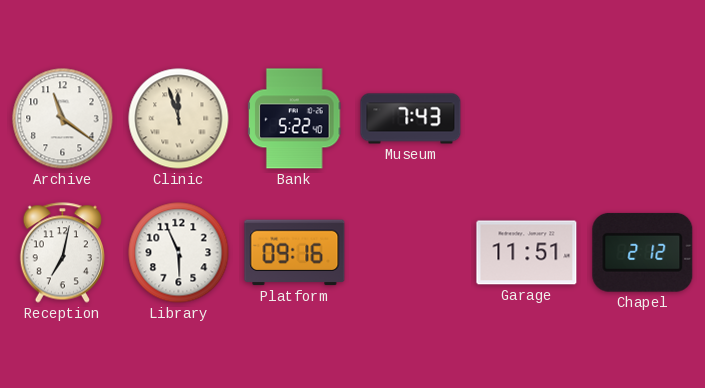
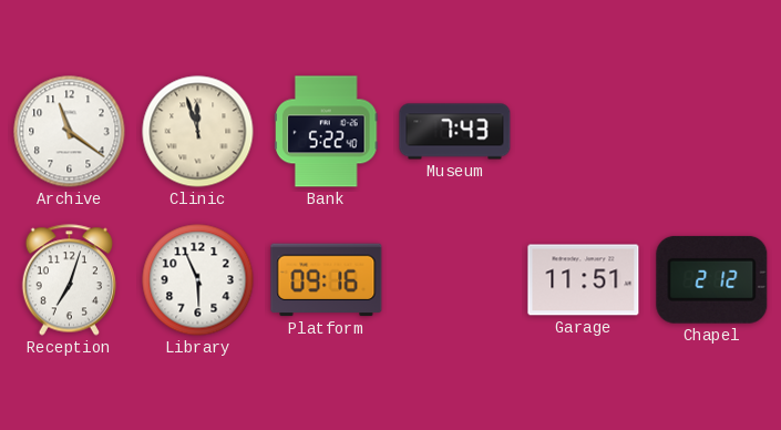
Reception: 7:02 -> 7:03 (69, 280)
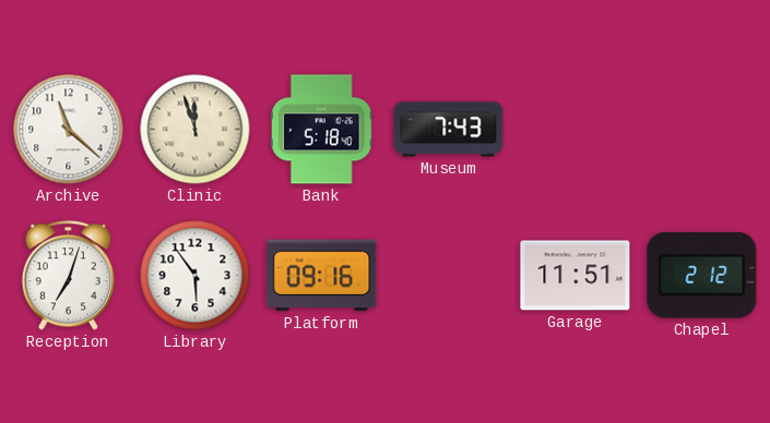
Archive: 11:21 -> 11:22 (69, 130)
Bank: 5:22 -> 5:18 (322, 130)
Library: 5:56 -> 5:54 (196, 276)
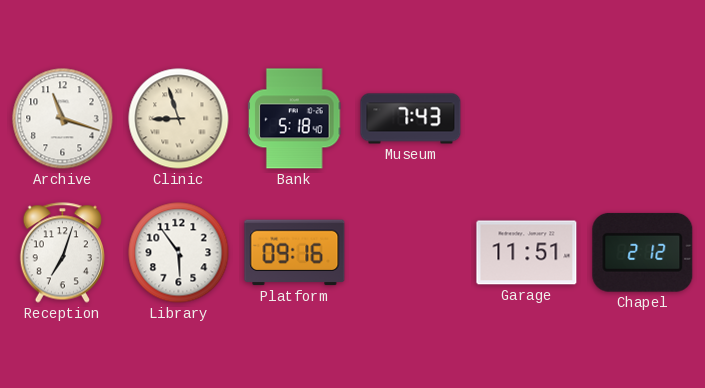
Archive: 11:22 -> 11:18 (63, 119)
Clinic: 11:57 -> 8:57 (179, 119)
